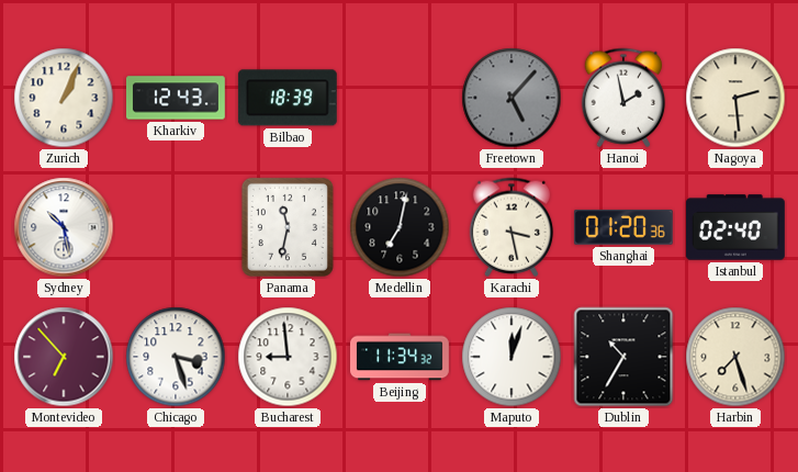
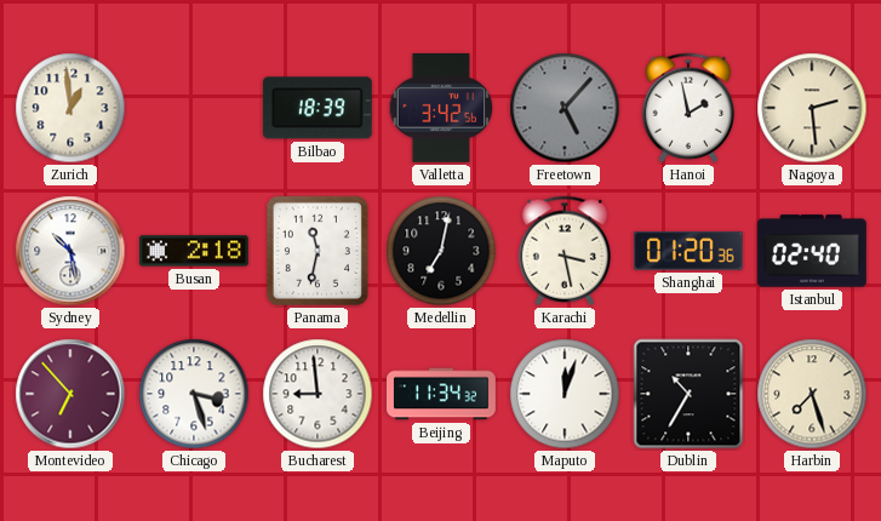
Zurich: 1:04 -> 12:59 (70, 108)
Kharkiv: 12:43 -> none (177, 98)
Valletta: none -> 3:42 (441, 108)
Busan: none -> 2:18 (194, 251)
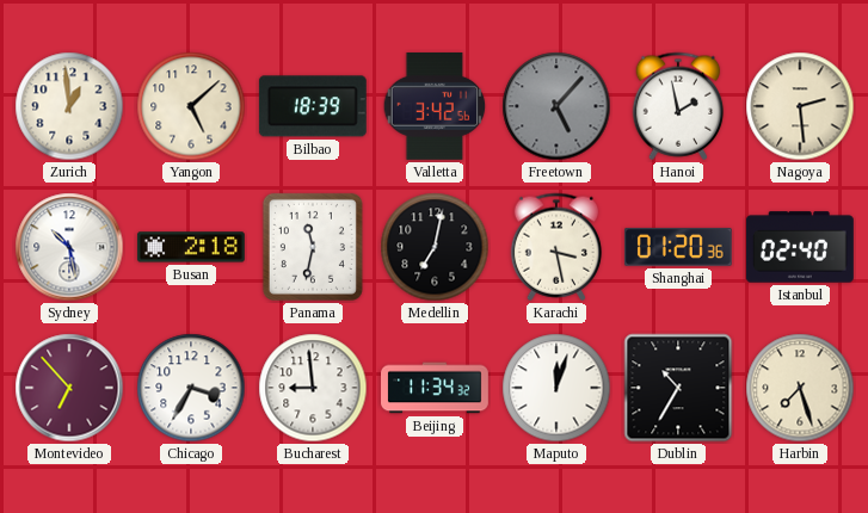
Yangon: none -> 5:08 (191, 106)
Chicago: 3:27 -> 3:35 (191, 388)
